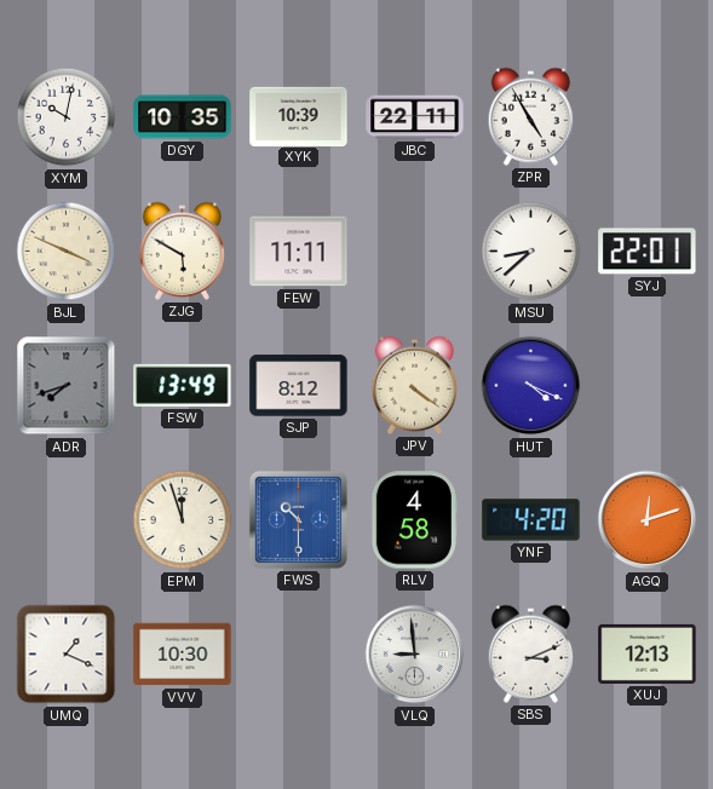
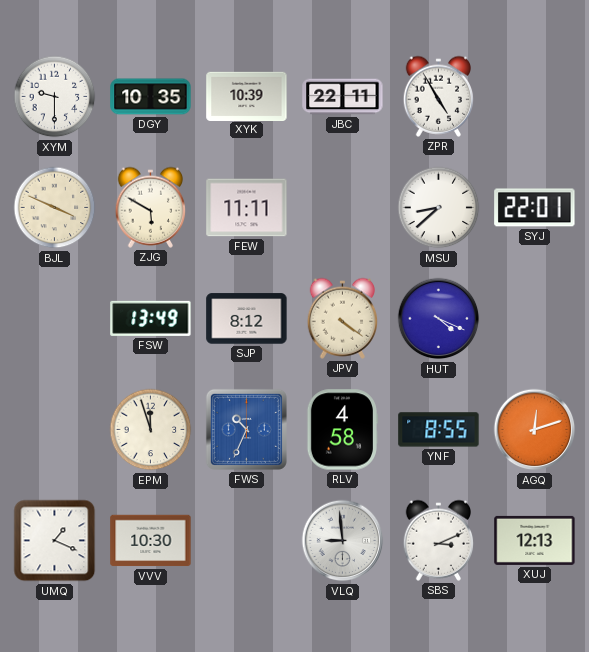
XYM: 10:02 -> 9:30 (55, 97)
ADR: 7:42 -> none (67, 386)
FWS: 10:30 -> 10:34 (246, 429)
YNF: 4:20 -> 8:55 (439, 430)
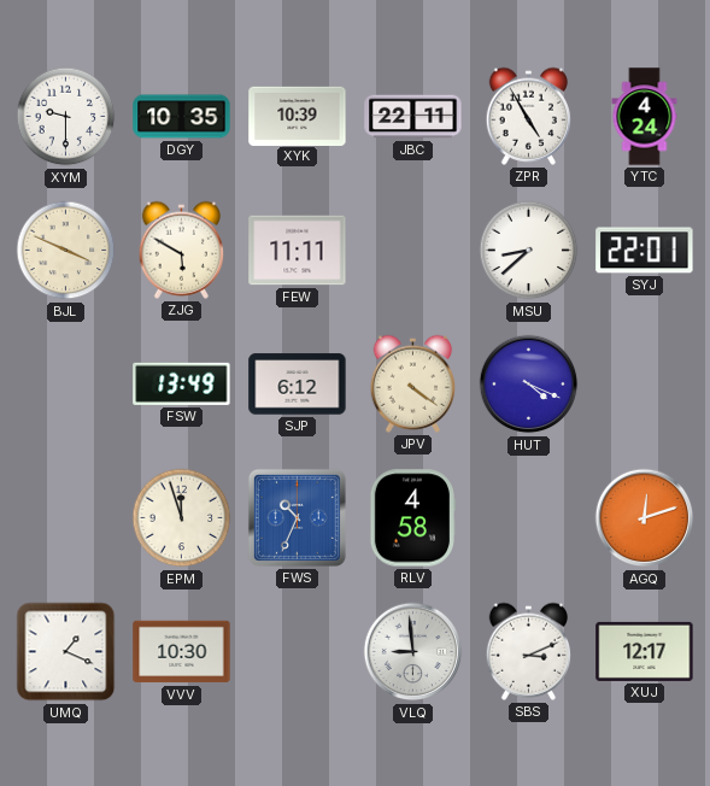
YTC: none -> 4:24 (645, 117)
SJP: 8:12 -> 6:12 (298, 385)
YNF: 8:55 -> none (439, 430)
XUJ: 12:13 -> 12:17 (645, 651)
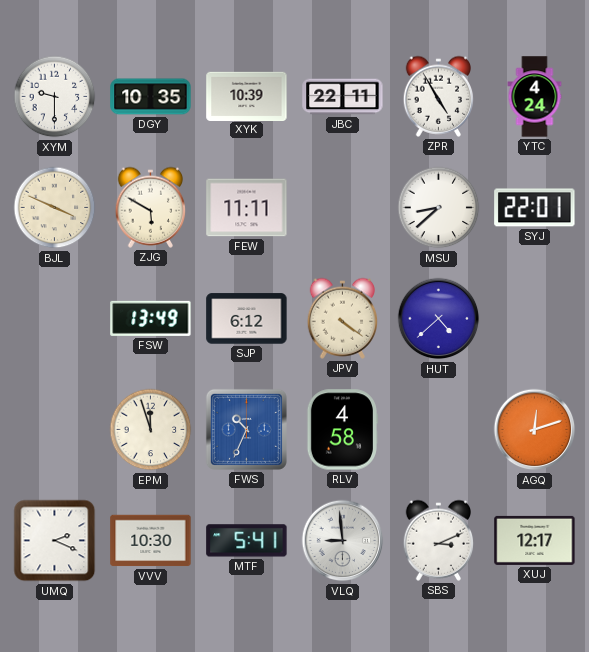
HUT: 4:19 -> 4:38 (439, 319)
UMQ: 1:19 -> 2:19 (55, 541)
MTF: none -> 5:41 (247, 541)
